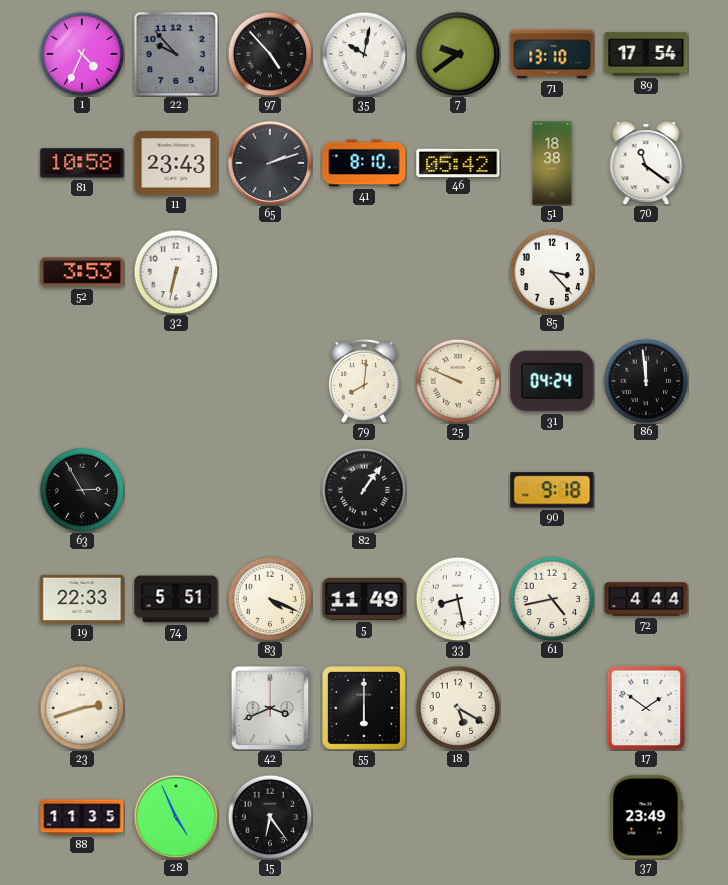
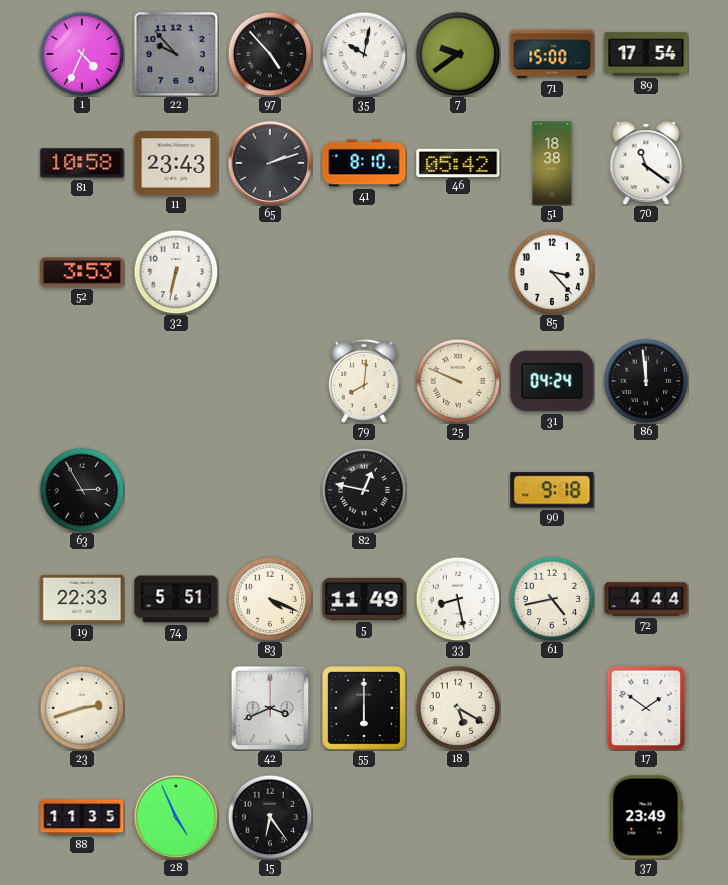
71: 13:10 -> 15:00 (552, 54)
82: 1:06 -> 12:47 (364, 490)
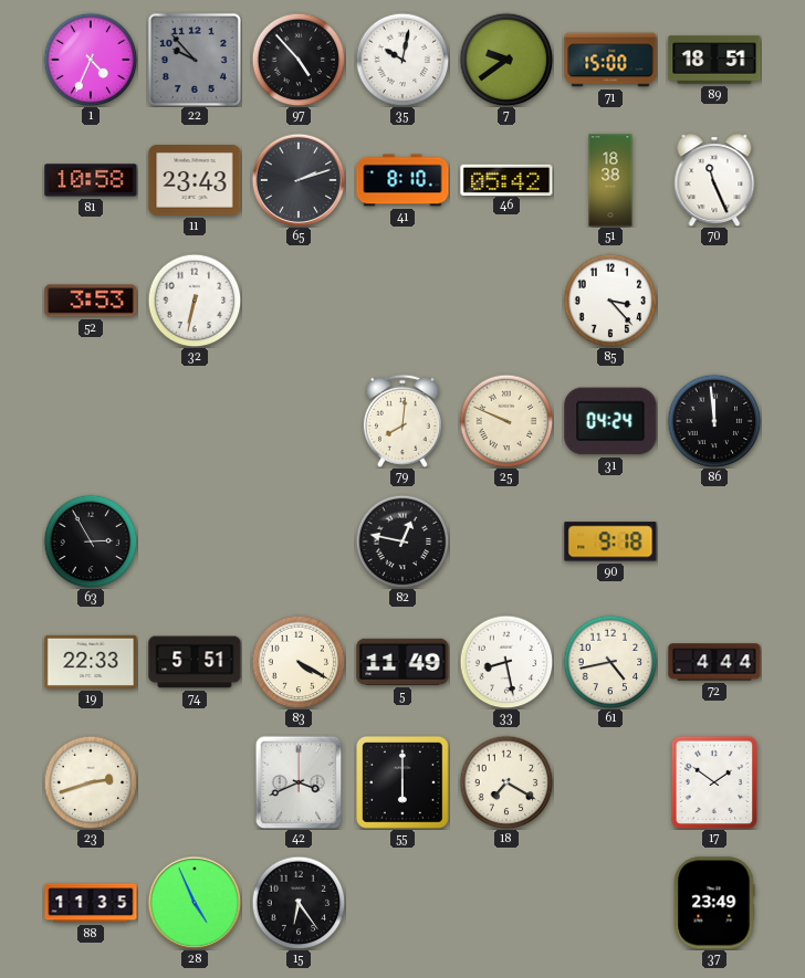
89: 17:54 -> 18:51 (714, 60)
70: 11:21 -> 11:26 (714, 180)
83: 4:19 -> 4:20 (299, 662)
18: 5:20 -> 7:20 (506, 782)
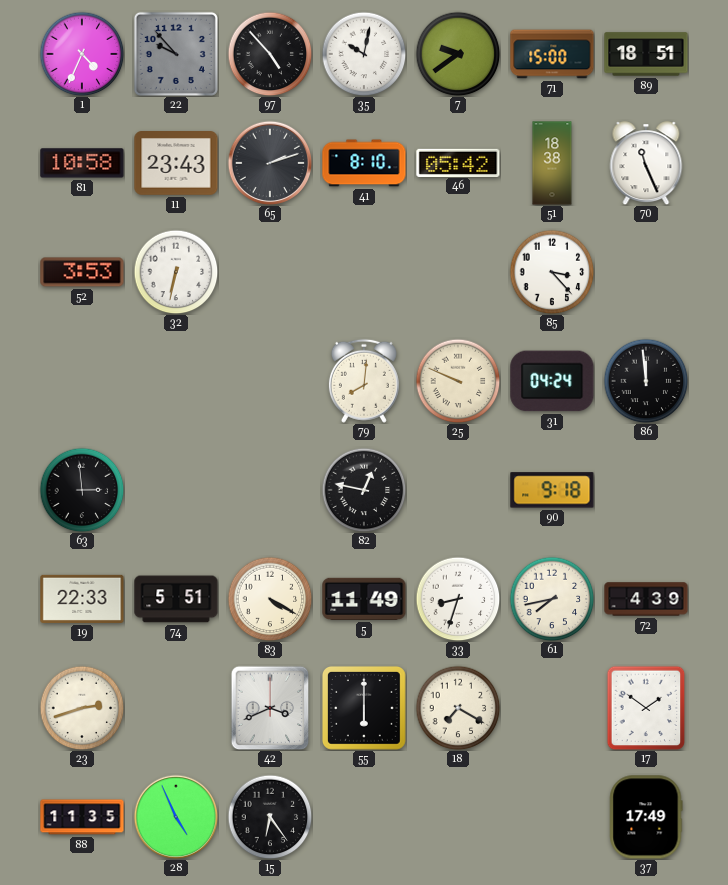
63: 2:55 -> 2:59 (82, 490)
33: 8:28 -> 8:33 (458, 599)
61: 4:43 -> 7:43 (552, 599)
72: 4:44 -> 4:39 (646, 599)
37: 23:49 -> 17:49 (646, 817)
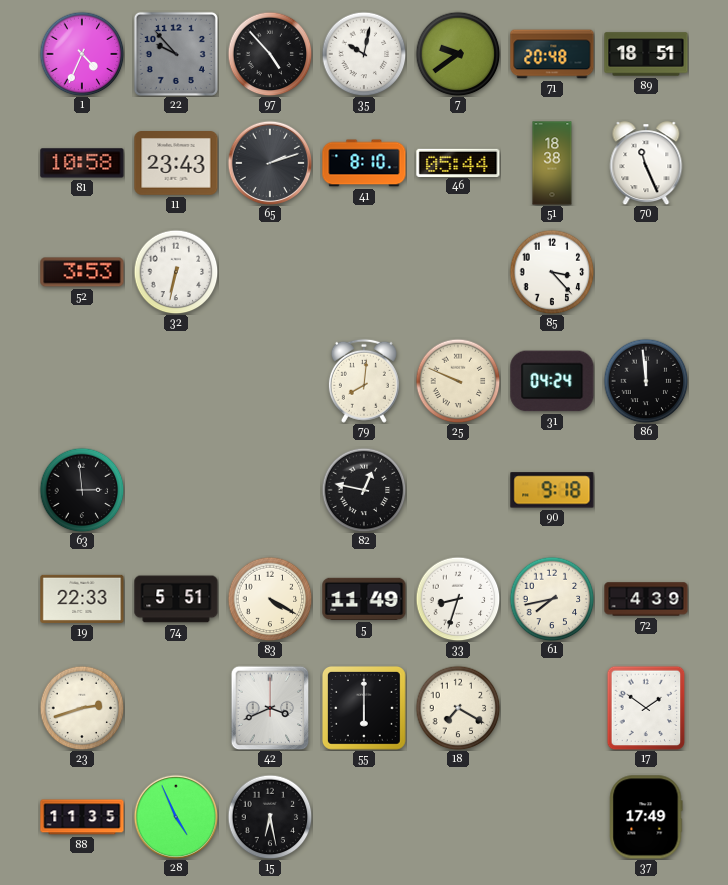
71: 15:00 -> 20:48 (552, 54)
46: 05:42 -> 05:44 (458, 162)
15: 6:24 -> 6:28 (270, 817)
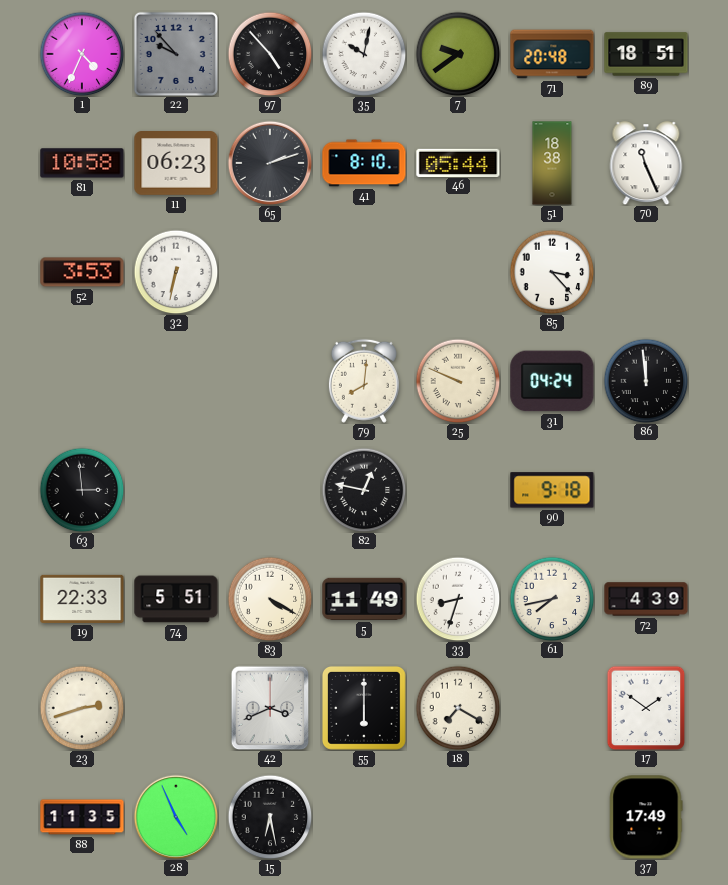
11: 23:43 -> 06:23 (176, 164)
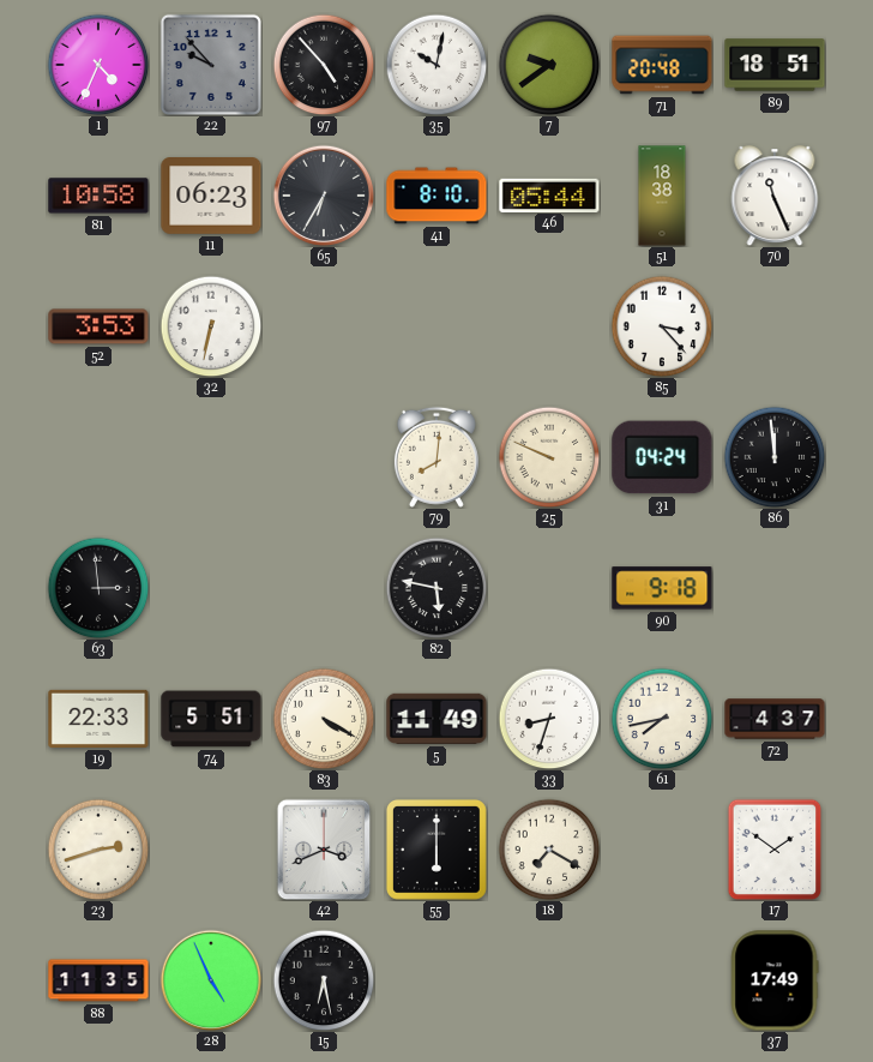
65: 2:12 -> 6:35 (324, 196)
82: 12:47 -> 5:47 (436, 588)
72: 4:39 -> 4:37 (775, 719)
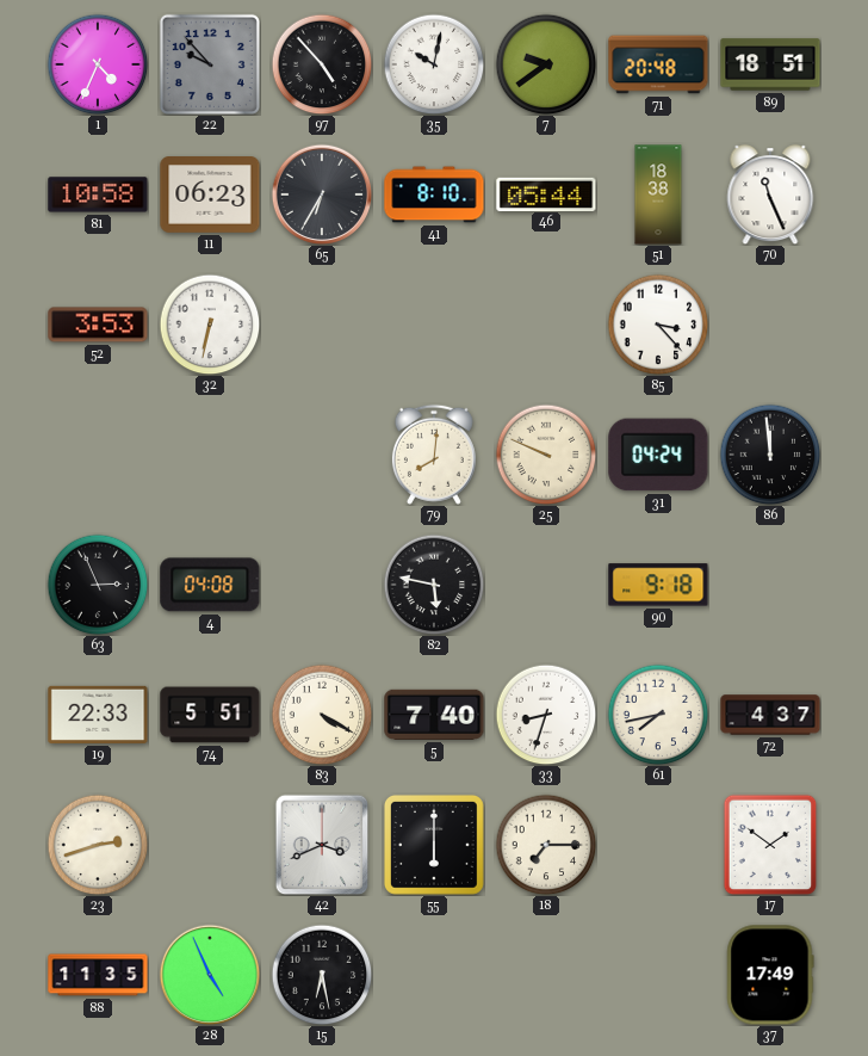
63: 2:59 -> 2:56 (98, 585)
4: none -> 04:08 (210, 585)
5: 11:49 -> 7:40 (434, 715)
18: 7:20 -> 7:15 (546, 845)
